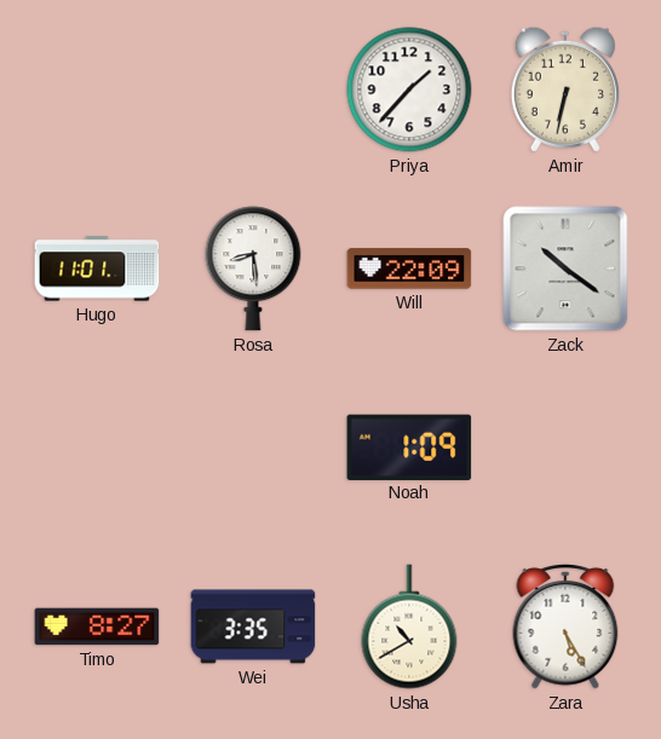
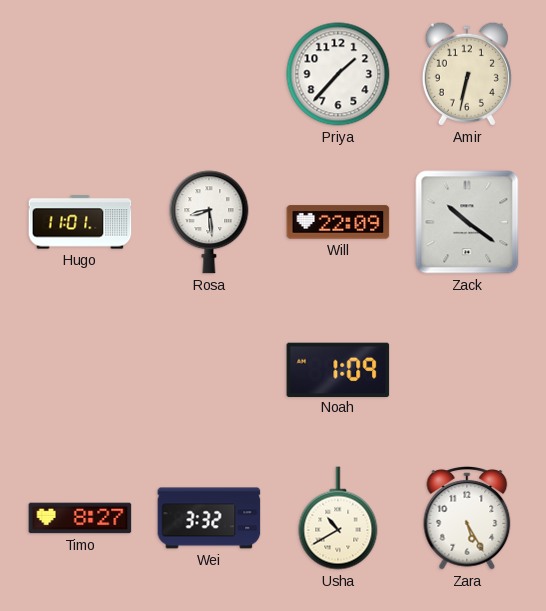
Wei: 3:35 -> 3:32 (209, 518)
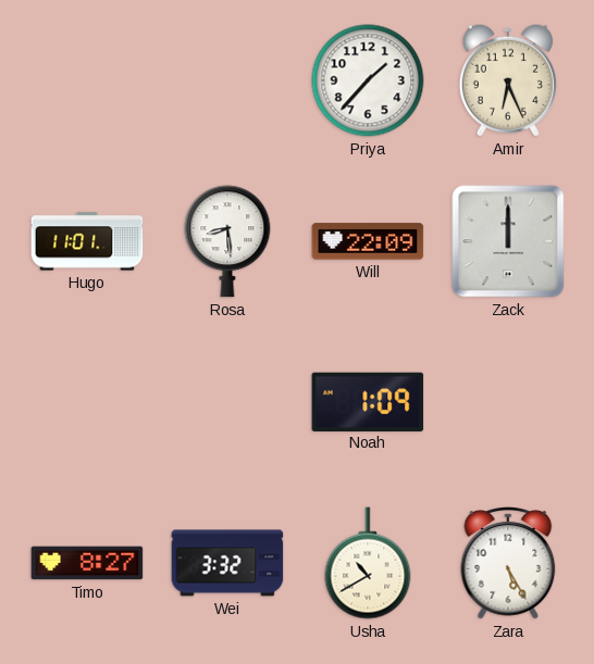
Amir: 6:32 -> 6:26 (508, 80)
Zack: 10:21 -> 12:00 (508, 241)
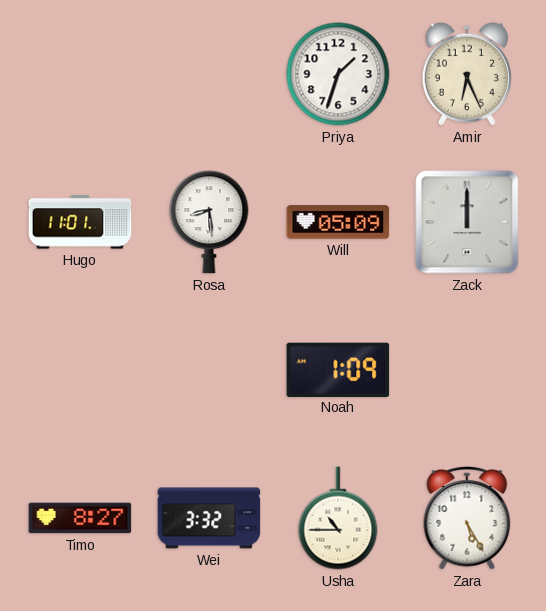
Priya: 1:37 -> 1:33 (338, 74)
Will: 22:09 -> 05:09 (338, 222)
Usha: 10:40 -> 10:45 (338, 518)
